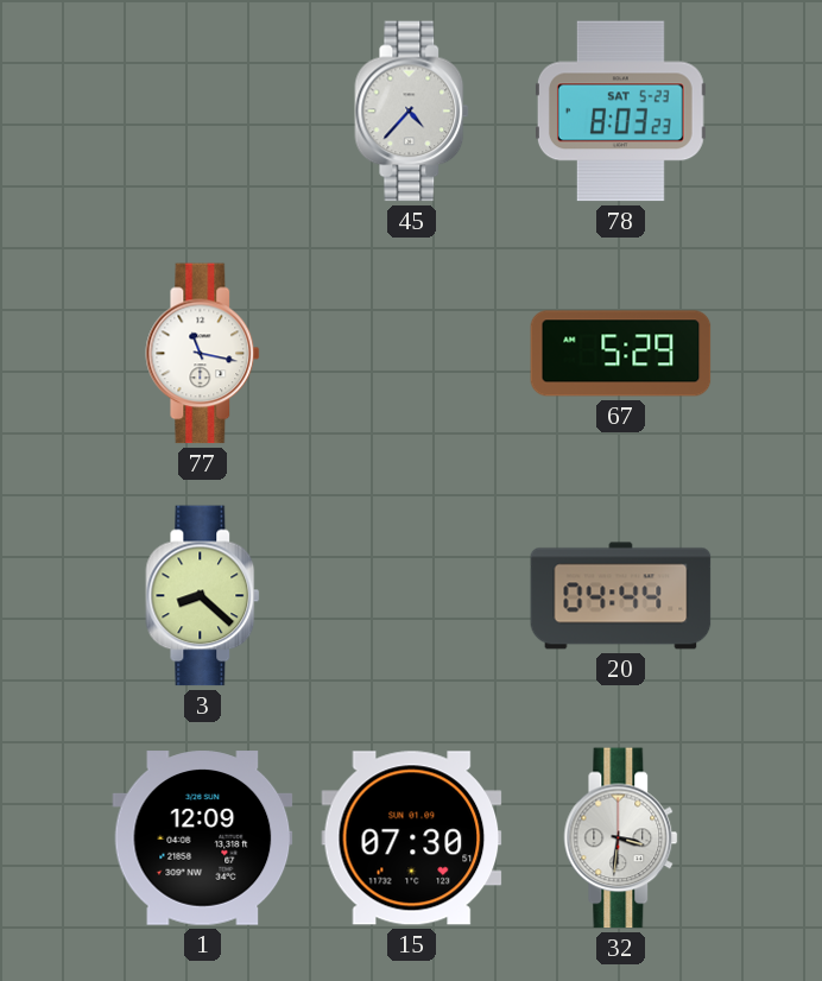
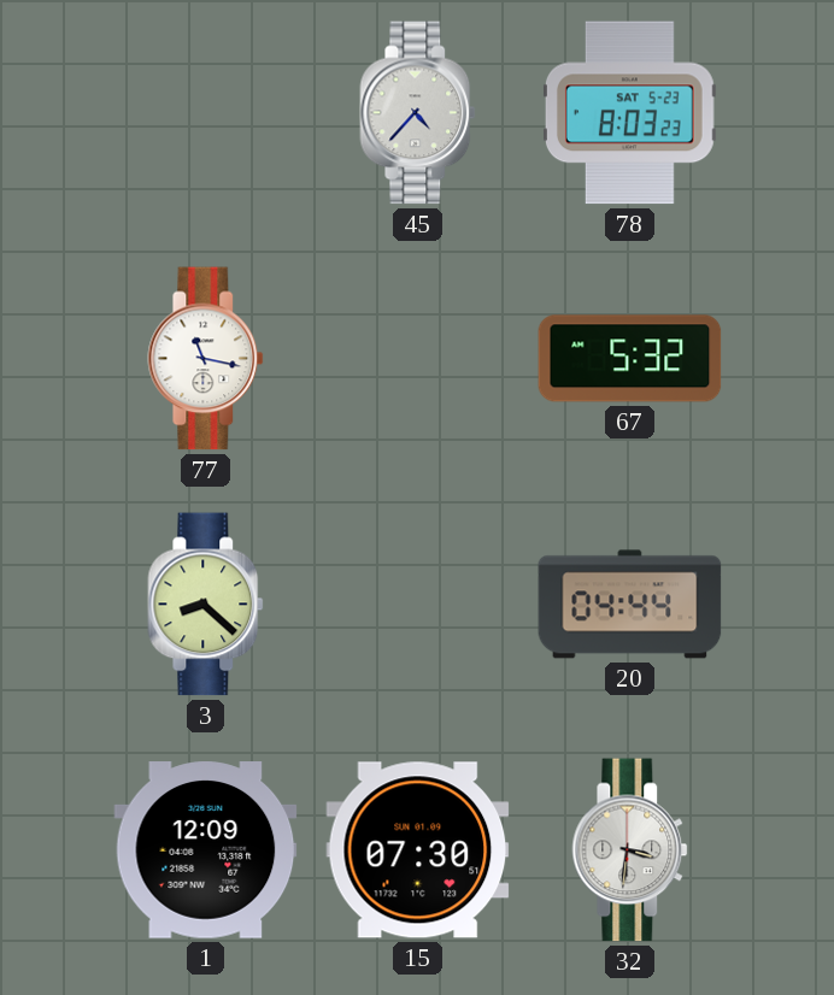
67: 5:29 -> 5:32 (630, 359)
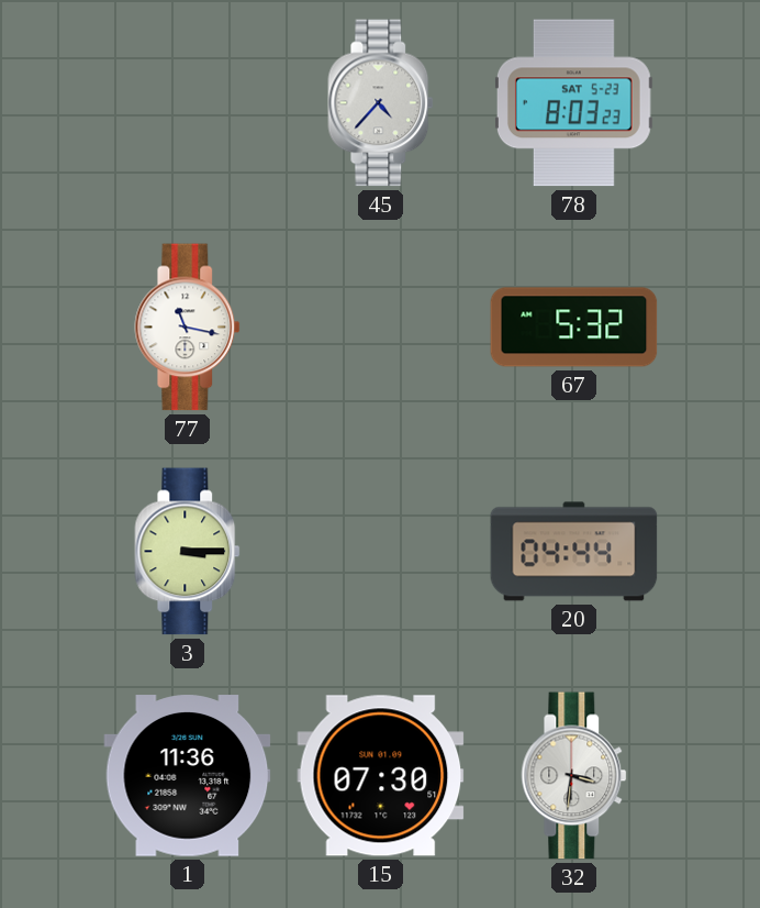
3: 8:22 -> 3:15 (188, 552)
1: 12:09 -> 11:36 (188, 776)
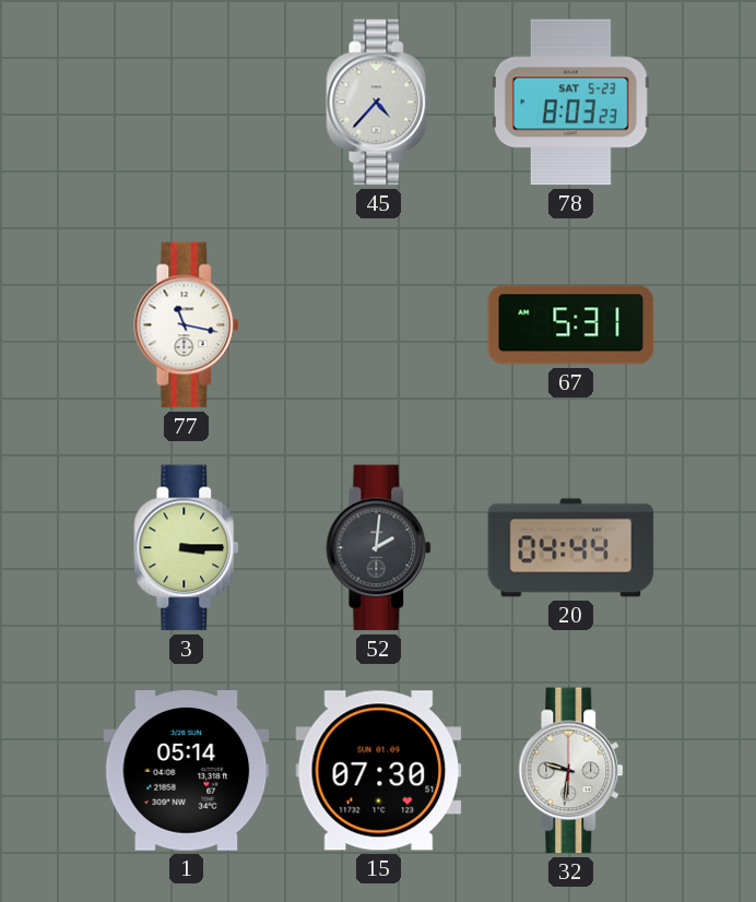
67: 5:32 -> 5:31 (571, 325)
52: none -> 2:01 (379, 548)
1: 11:36 -> 05:14 (187, 771)
32: 3:31 -> 9:31 (571, 771)
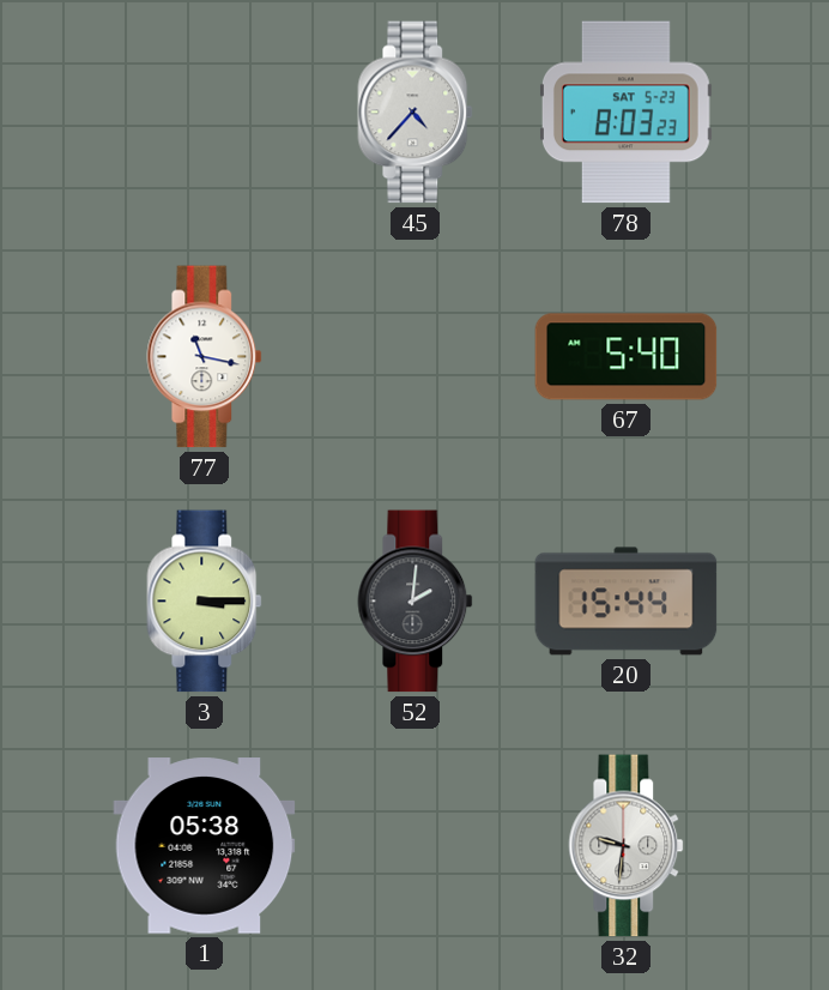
67: 5:31 -> 5:40 (627, 357)
20: 04:44 -> 15:44 (627, 602)
1: 05:14 -> 05:38 (205, 846)
15: 07:30 -> none (379, 771)
